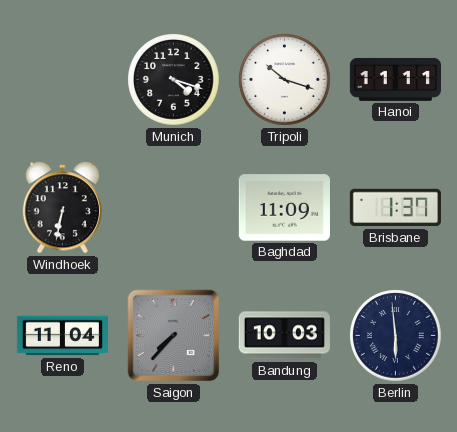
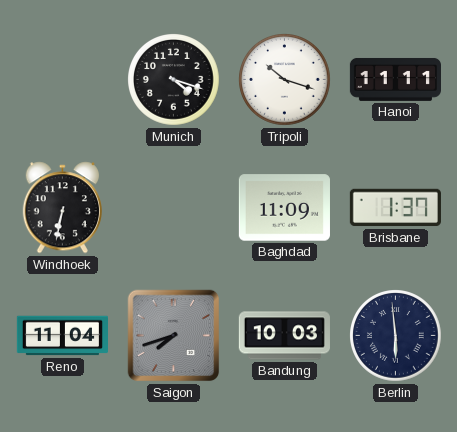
Saigon: 7:37 -> 7:42 (174, 336)
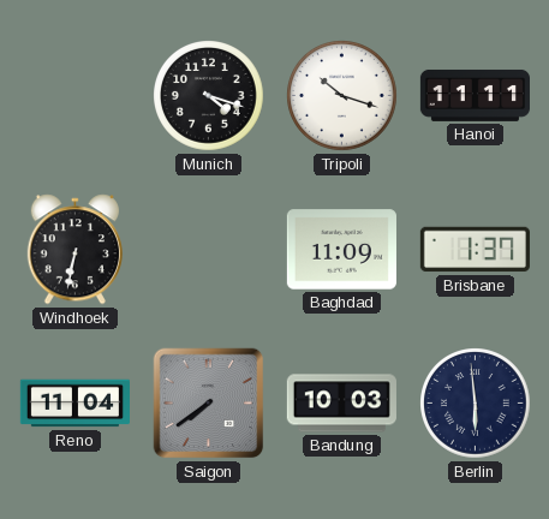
Saigon: 7:42 -> 7:39 (209, 404)
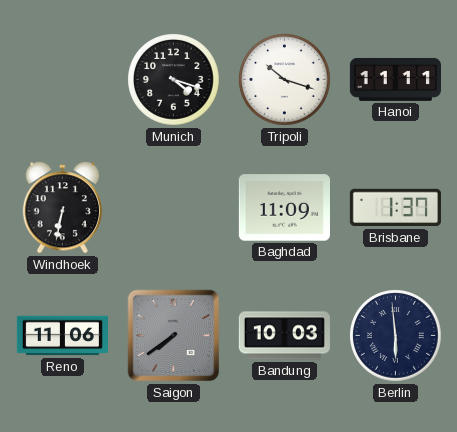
Reno: 11:04 -> 11:06 (62, 336)
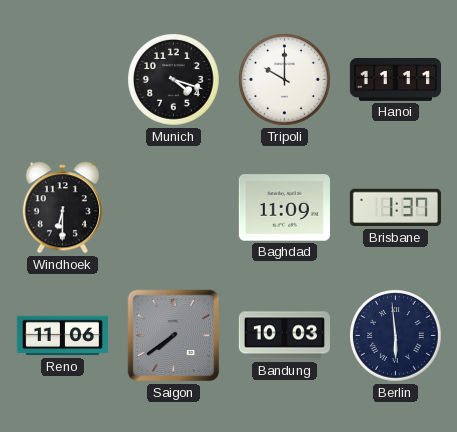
Tripoli: 10:18 -> 10:00 (285, 80)
Windhoek: 6:32 -> 6:30 (62, 208)
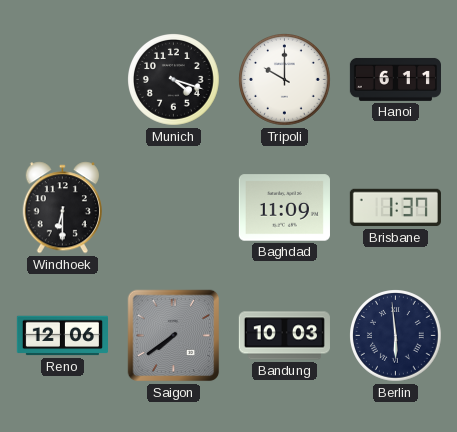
Hanoi: 11:11 -> 6:11 (395, 79)
Reno: 11:06 -> 12:06 (62, 336)
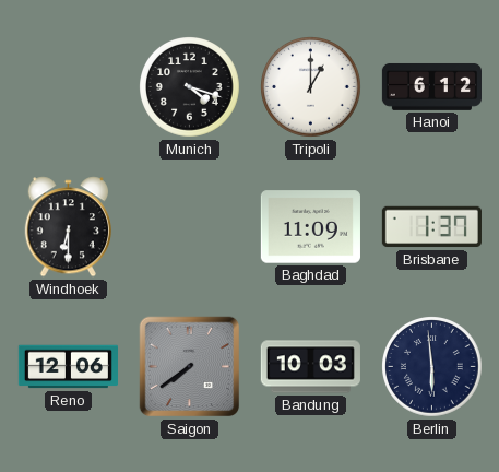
Tripoli: 10:00 -> 1:00 (311, 87)
Hanoi: 6:11 -> 6:12 (431, 86)
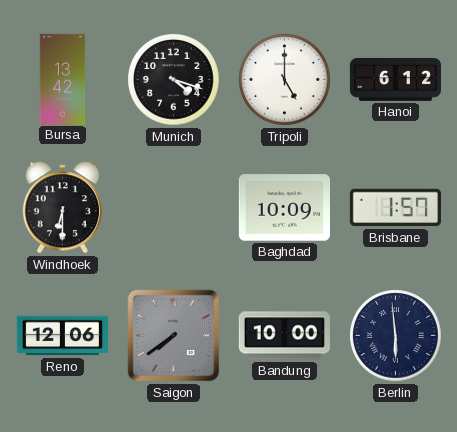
Bursa: none -> 13:42 (63, 79)
Tripoli: 1:00 -> 5:00 (285, 80)
Baghdad: 11:09 -> 10:09 (284, 208)
Brisbane: 1:37 -> 1:57 (395, 208)
Bandung: 10:03 -> 10:00 (284, 336)
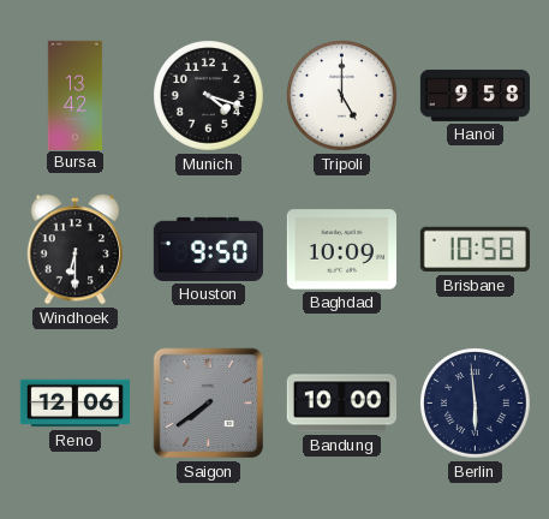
Hanoi: 6:12 -> 9:58 (475, 95)
Houston: none -> 9:50 (208, 249)
Brisbane: 1:57 -> 10:58 (475, 250)
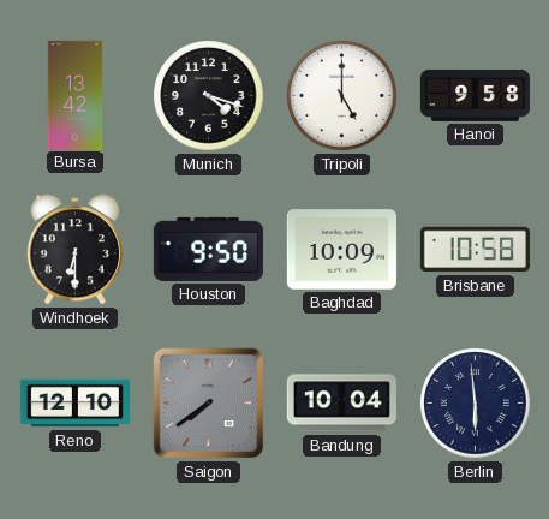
Reno: 12:06 -> 12:10 (74, 404)
Bandung: 10:00 -> 10:04 (341, 404)
